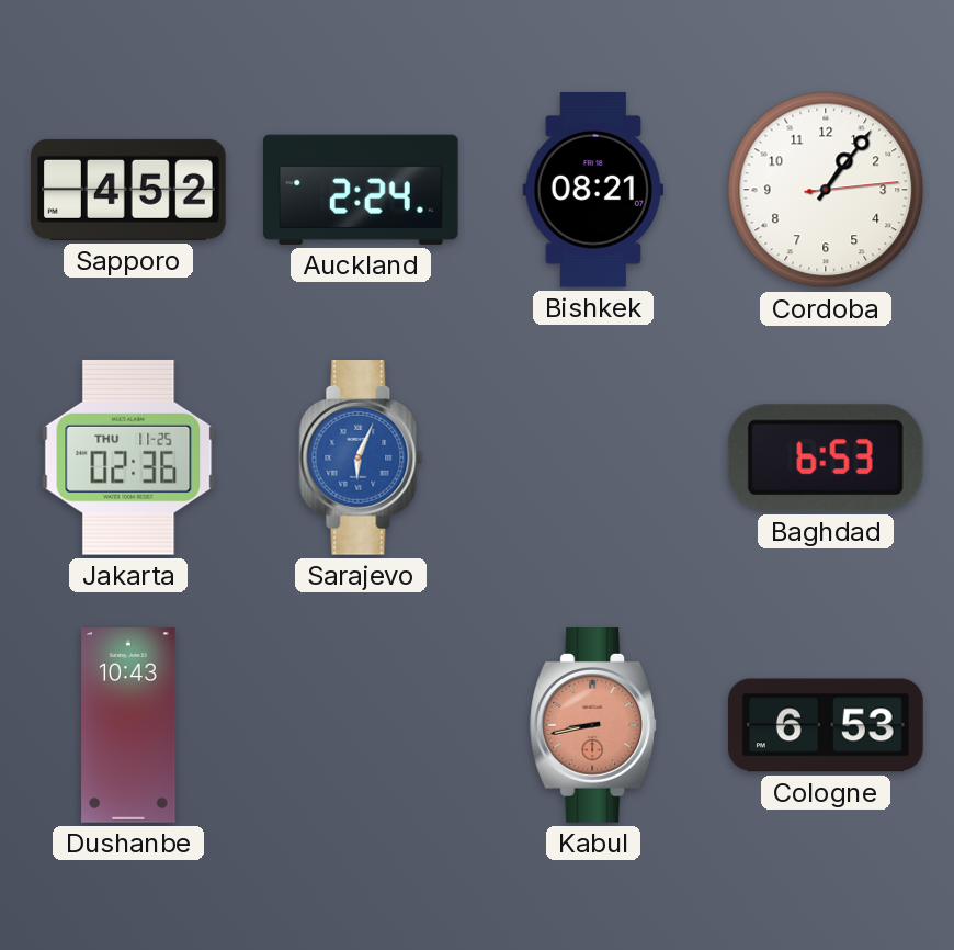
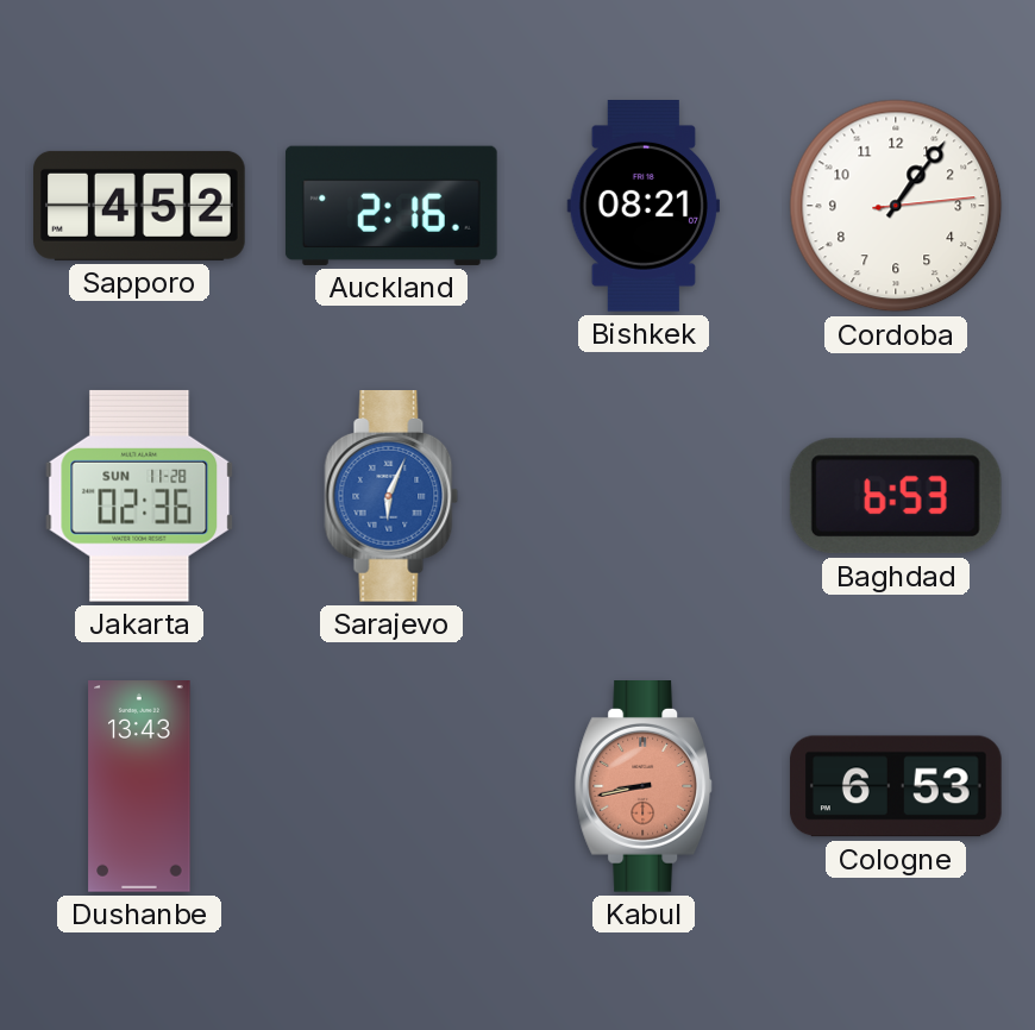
Auckland: 2:24 -> 2:16 (391, 206)
Jakarta date: THU 11-25 -> SUN 11-28 (139, 496)
Dushanbe: 10:43 -> 13:43 (139, 786)
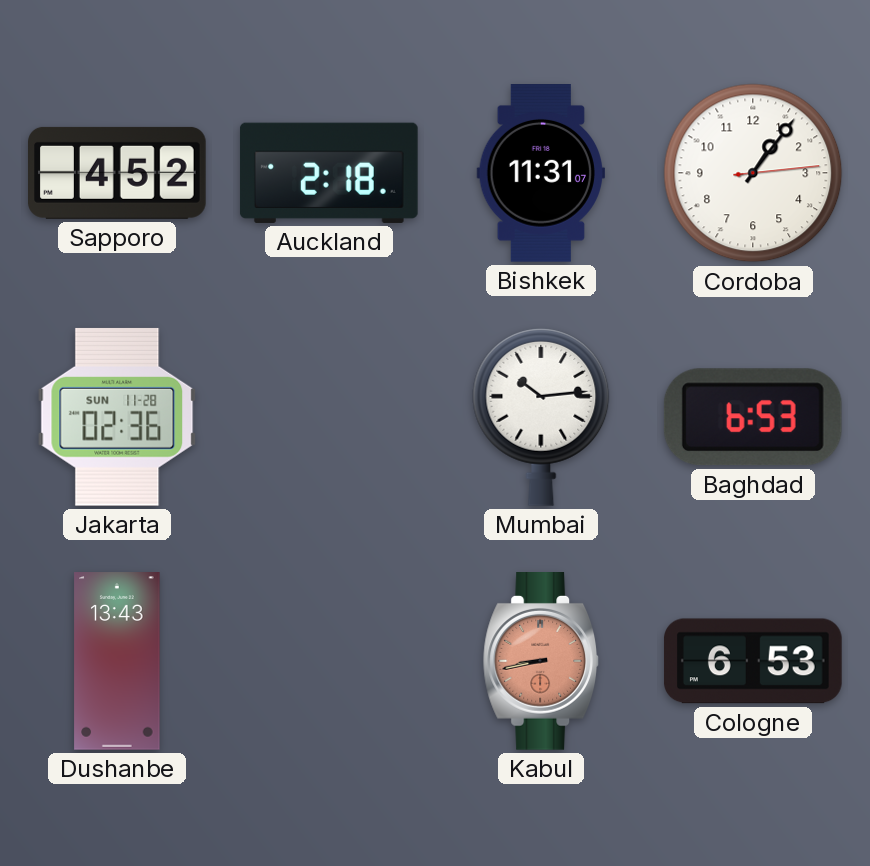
Auckland: 2:16 -> 2:18 (329, 173)
Bishkek: 08:21 -> 11:31 (540, 174)
Sarajevo: 6:04 -> none (391, 497)
Mumbai: none -> 10:14 (541, 417)
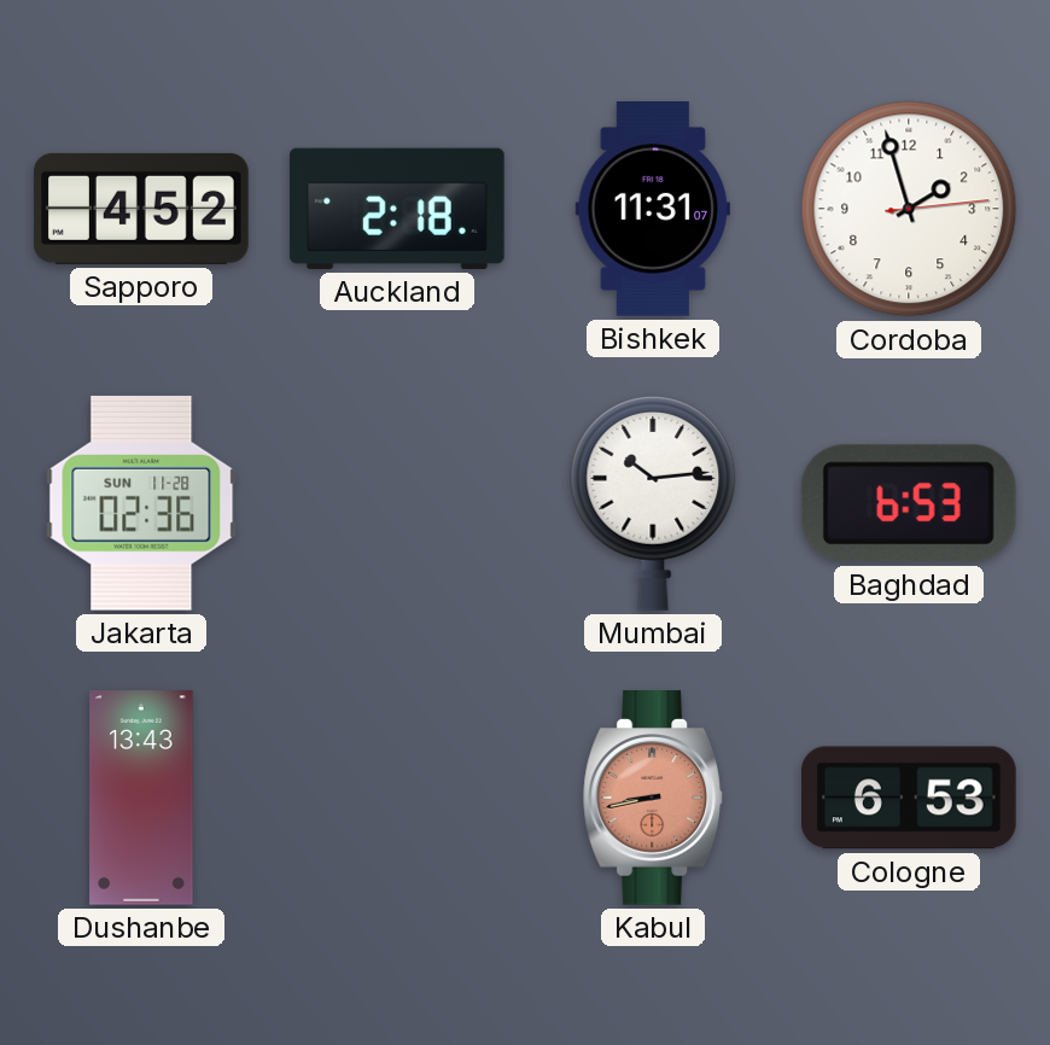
Cordoba: 1:06 -> 1:57 (909, 209)
